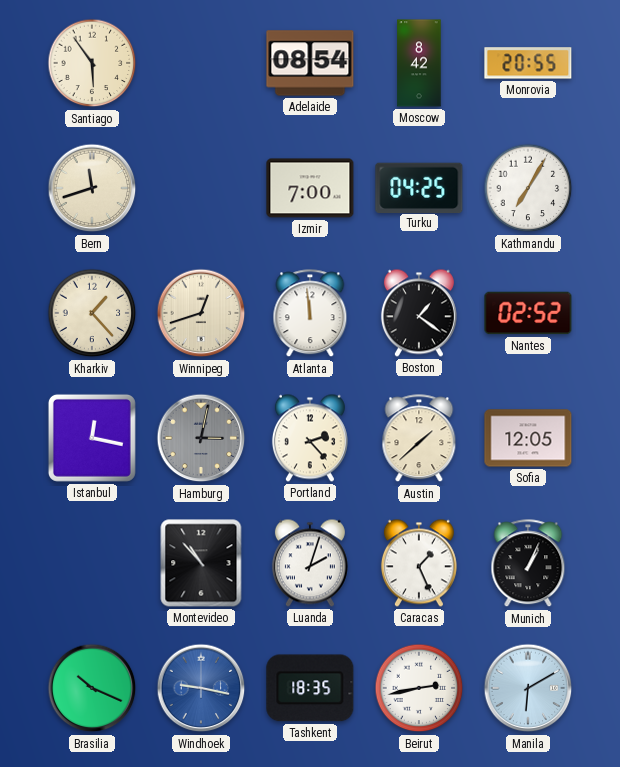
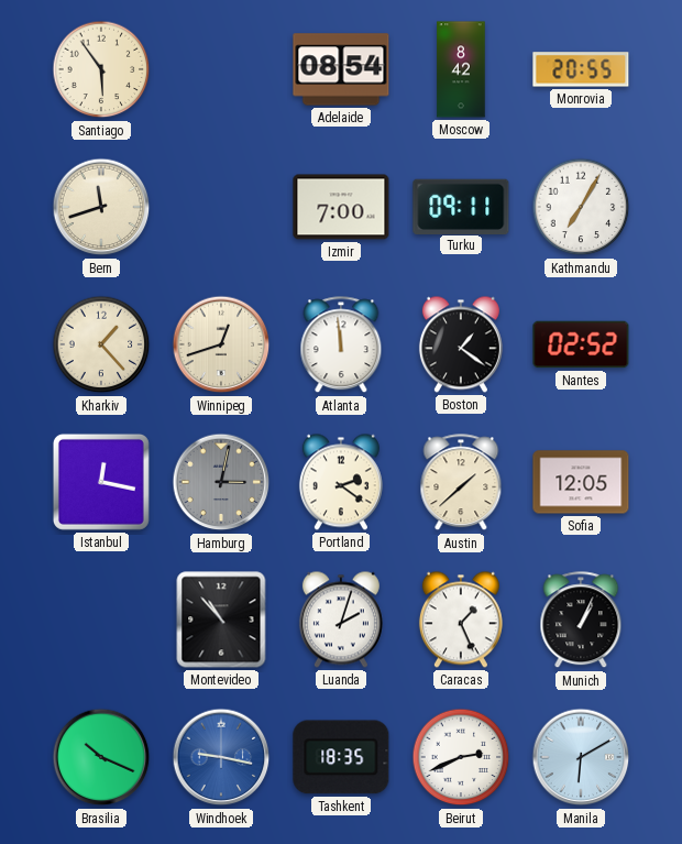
Turku: 04:25 -> 09:11 (461, 206)
Portland: 2:23 -> 2:21 (341, 482)
Beirut: 2:43 -> 2:41 (461, 757)
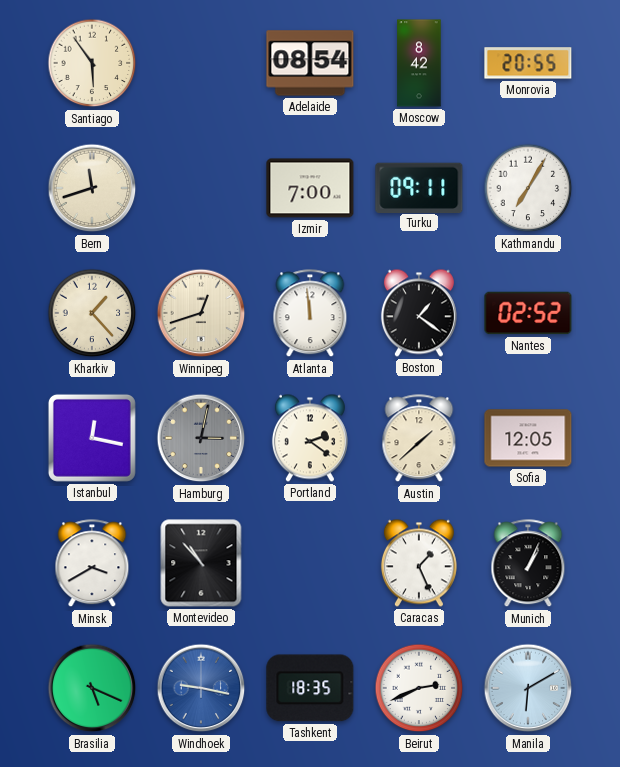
Minsk: none -> 3:40 (92, 564)
Luanda: 2:03 -> none (341, 620)
Brasilia: 10:19 -> 5:19 (92, 688)
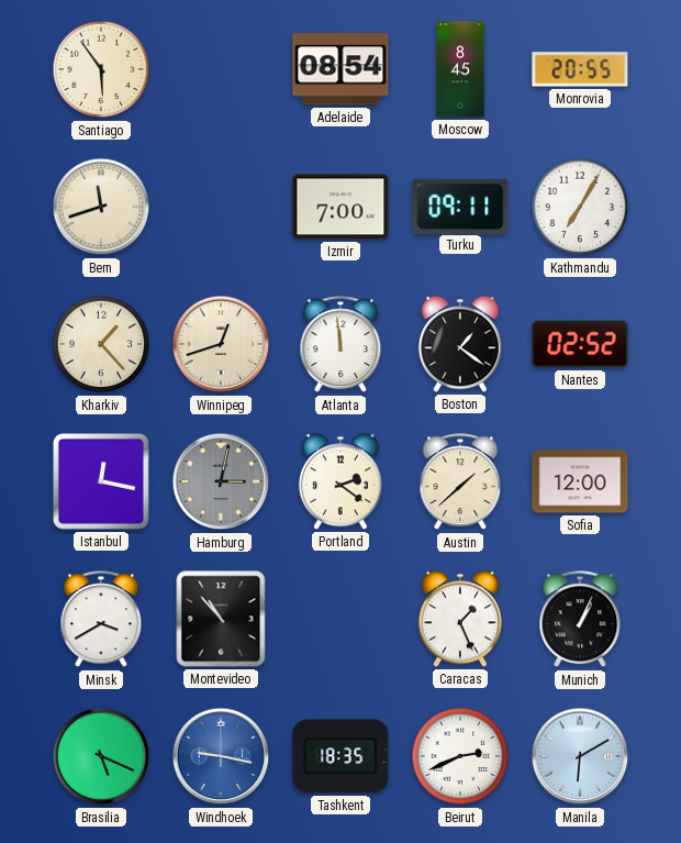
Moscow: 8:42 -> 8:45 (460, 69)
Sofia: 12:05 -> 12:00 (580, 481)
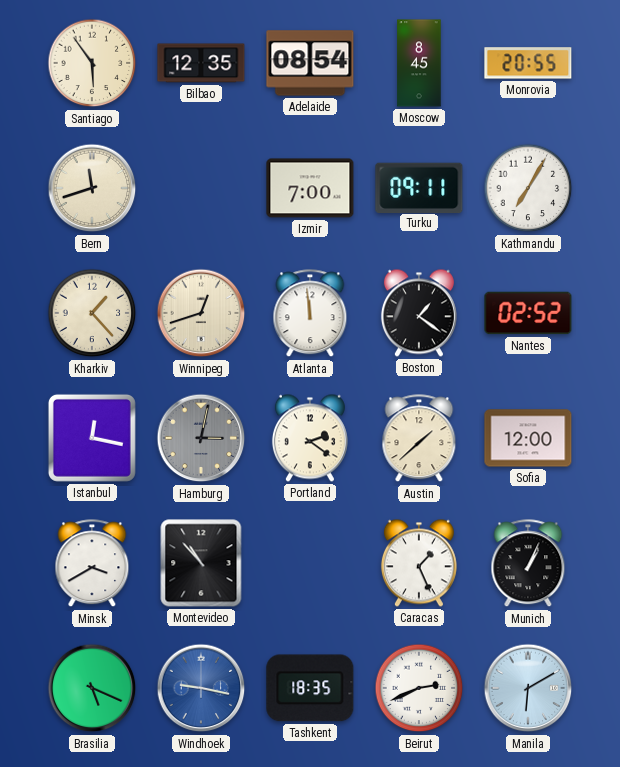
Bilbao: none -> 12:35 (201, 63)
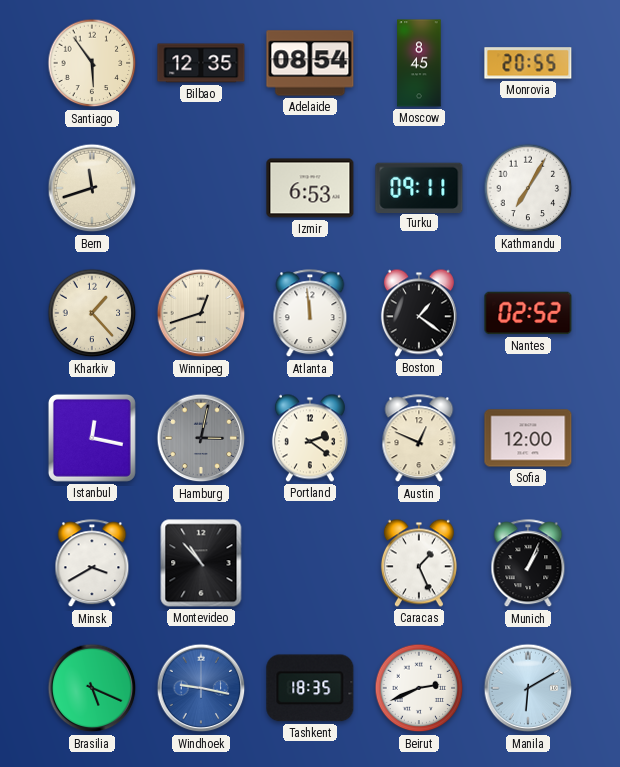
Izmir: 7:00 -> 6:53 (310, 188)
Austin: 1:38 -> 12:49 (419, 439)
